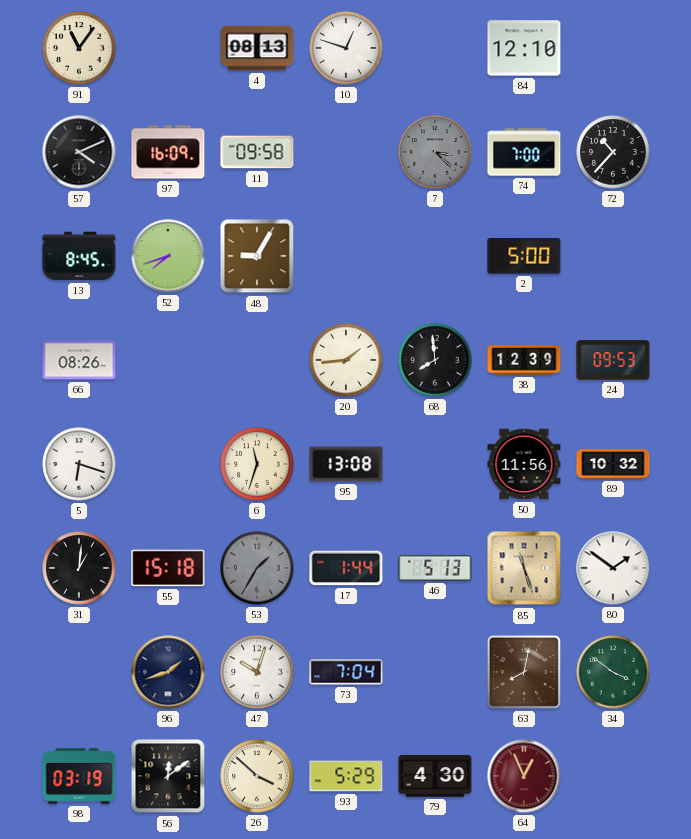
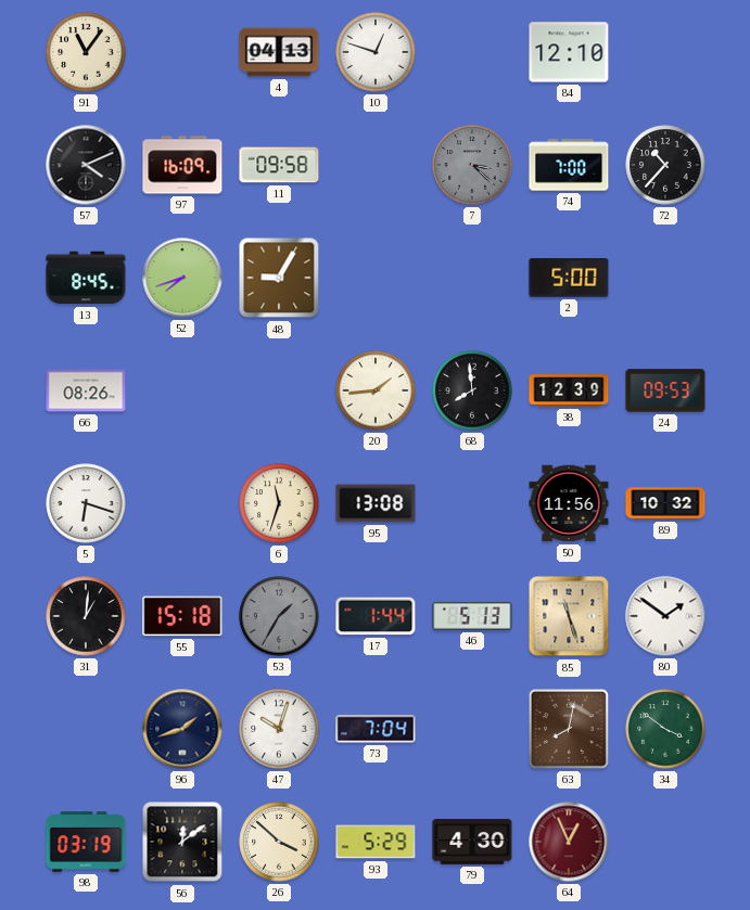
4: 08:13 -> 04:13 (279, 52)
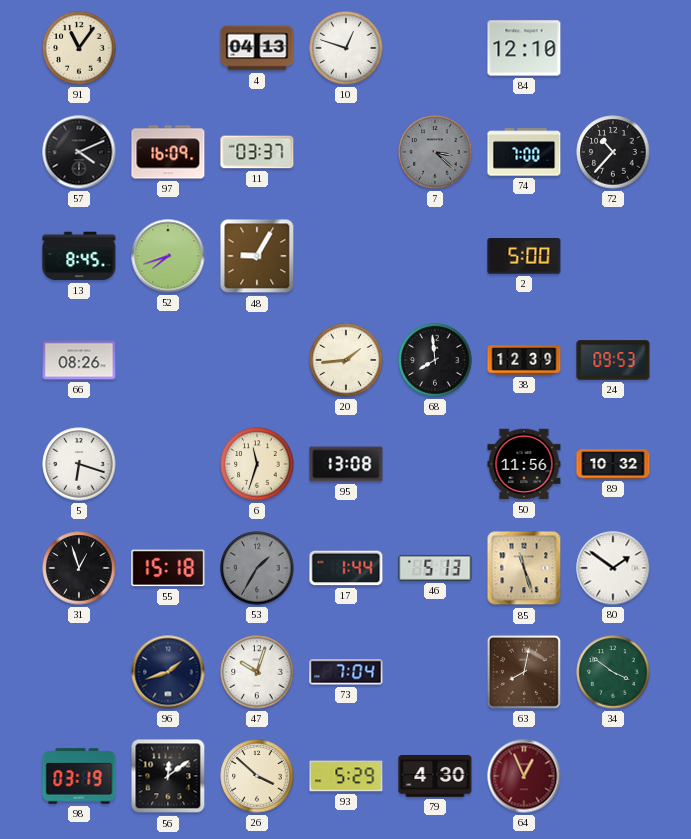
11: 09:58 -> 03:37 (257, 152)
31: 1:01 -> 12:57 (79, 568)
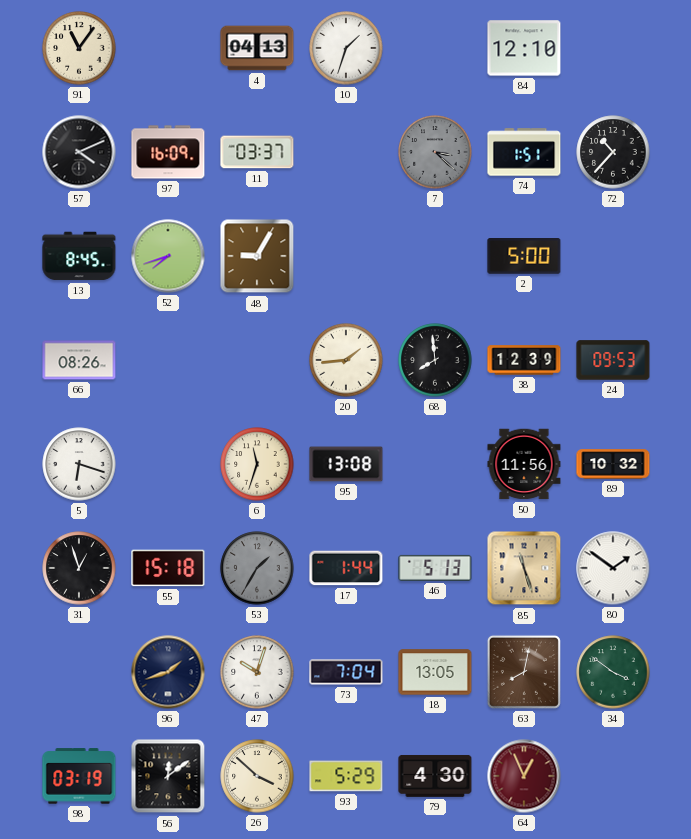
10: 12:48 -> 1:33 (346, 48)
74: 7:00 -> 1:51 (524, 152)
18: none -> 13:05 (435, 672)
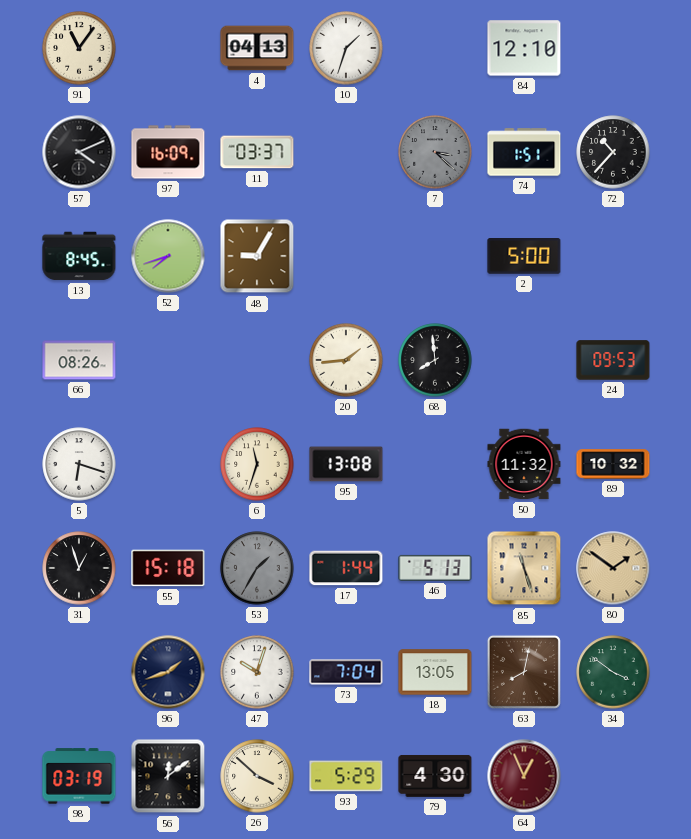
38: 12:39 -> none (524, 360)
50: 11:56 -> 11:32 (524, 464)
80 dial: white -> champagne (613, 568)
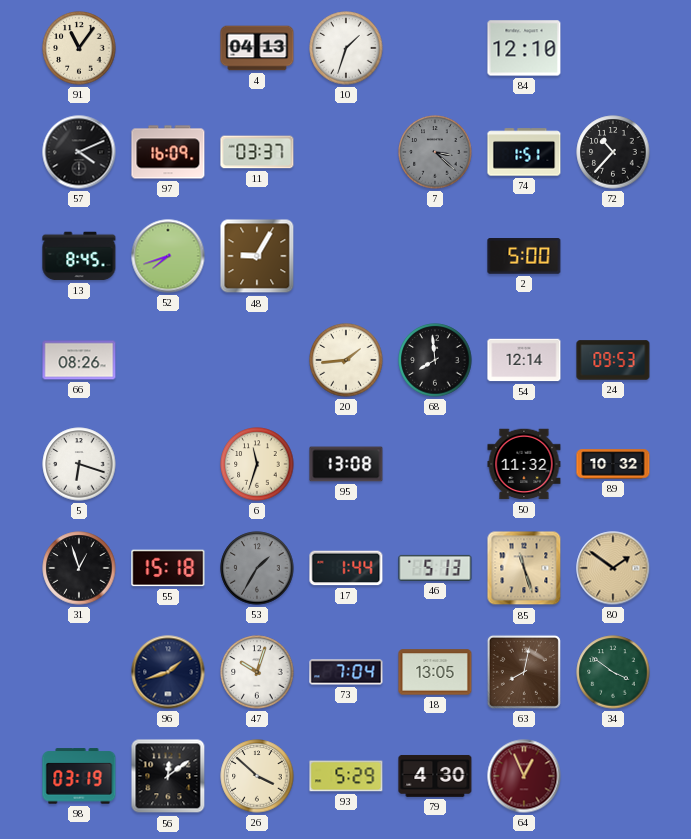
54: none -> 12:14 (524, 360)
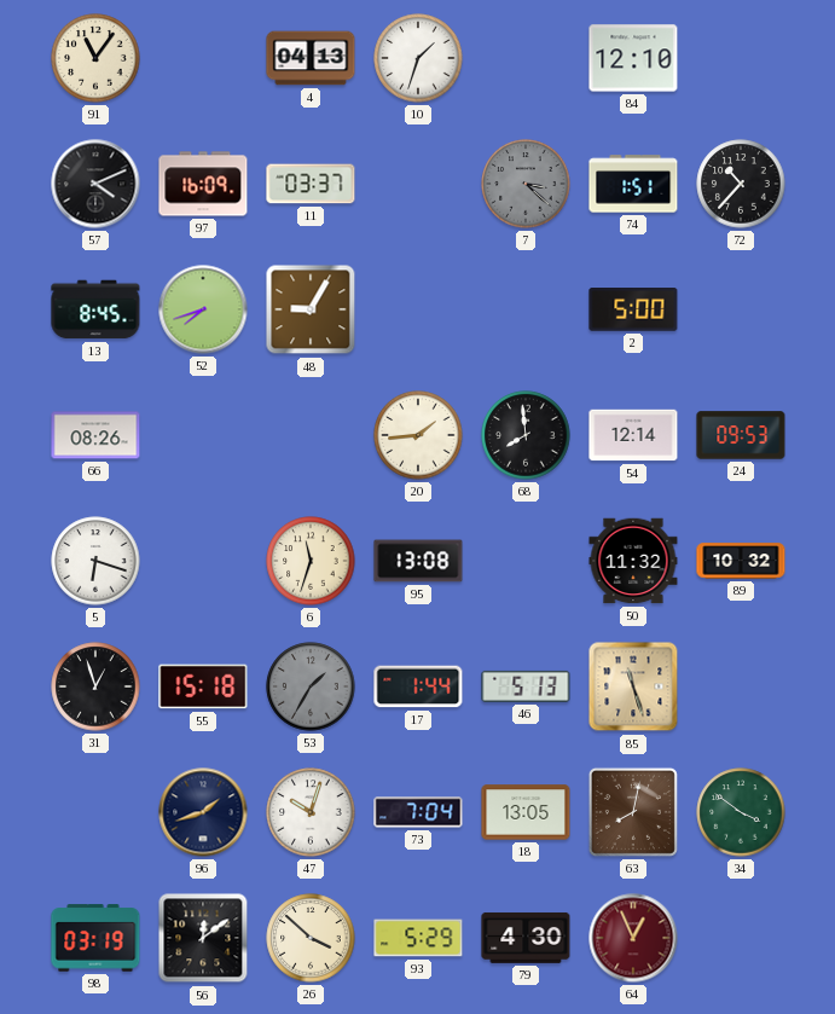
80: 1:51 -> none (613, 568)
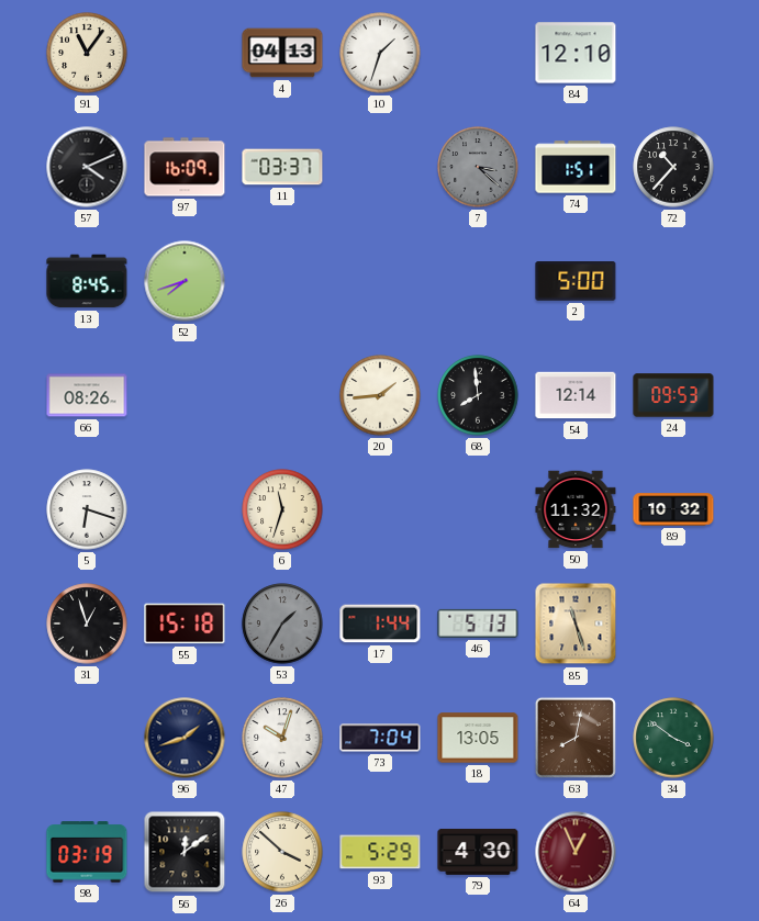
48: 9:05 -> none (311, 309)
95: 13:08 -> none (418, 561)
